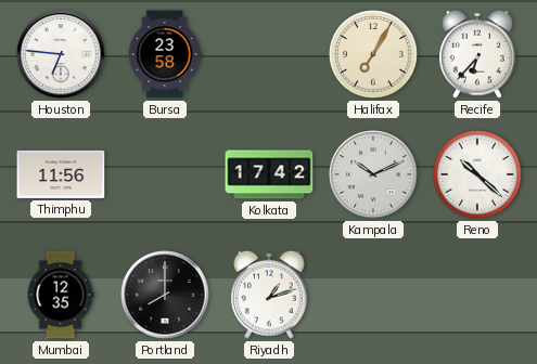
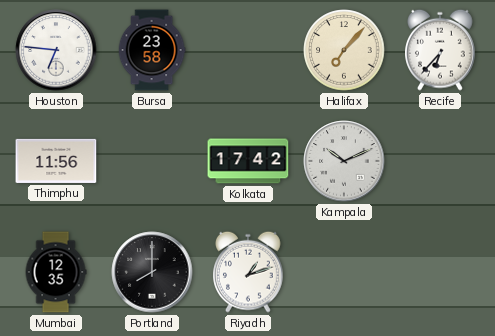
Halifax: 7:05 -> 7:07 (344, 50)
Reno: 10:22 -> none (477, 174)
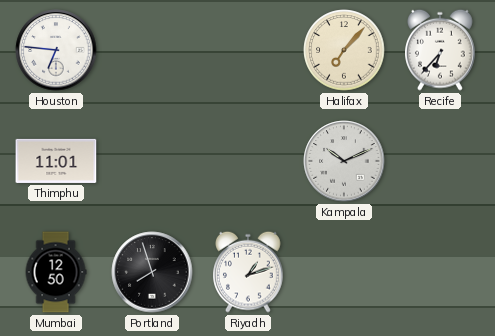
Bursa: 23:58 -> none (152, 50)
Thimphu: 11:56 -> 11:01 (56, 161)
Kolkata: 17:42 -> none (248, 161)
Mumbai: 12:35 -> 12:50 (56, 272)
Portland: 8:00 -> 7:57 (152, 272)
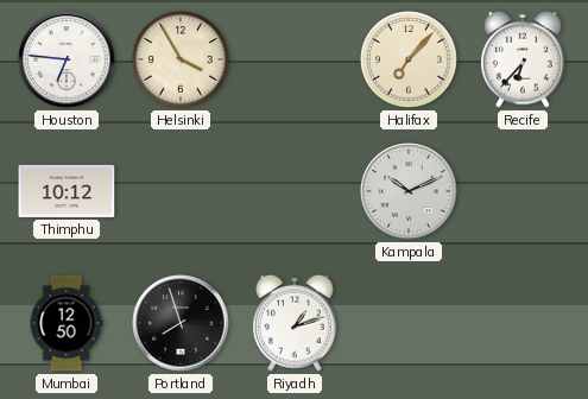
Helsinki: none -> 3:55 (181, 59)
Thimphu: 11:01 -> 10:12 (67, 191)
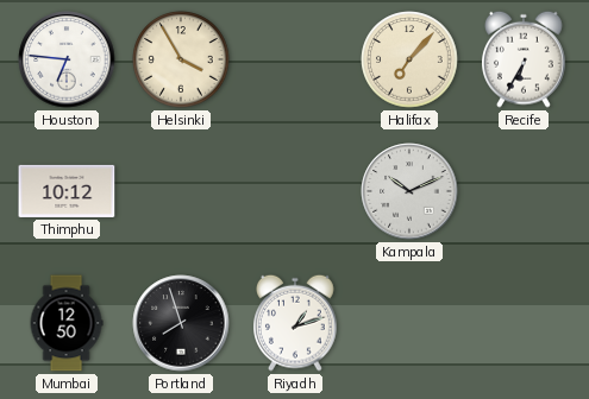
Recife: 6:37 -> 6:35 (525, 59)
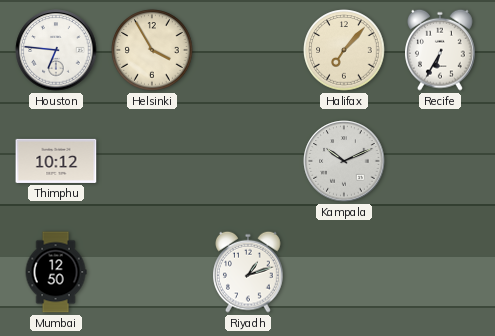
Portland: 7:57 -> none (181, 323)
